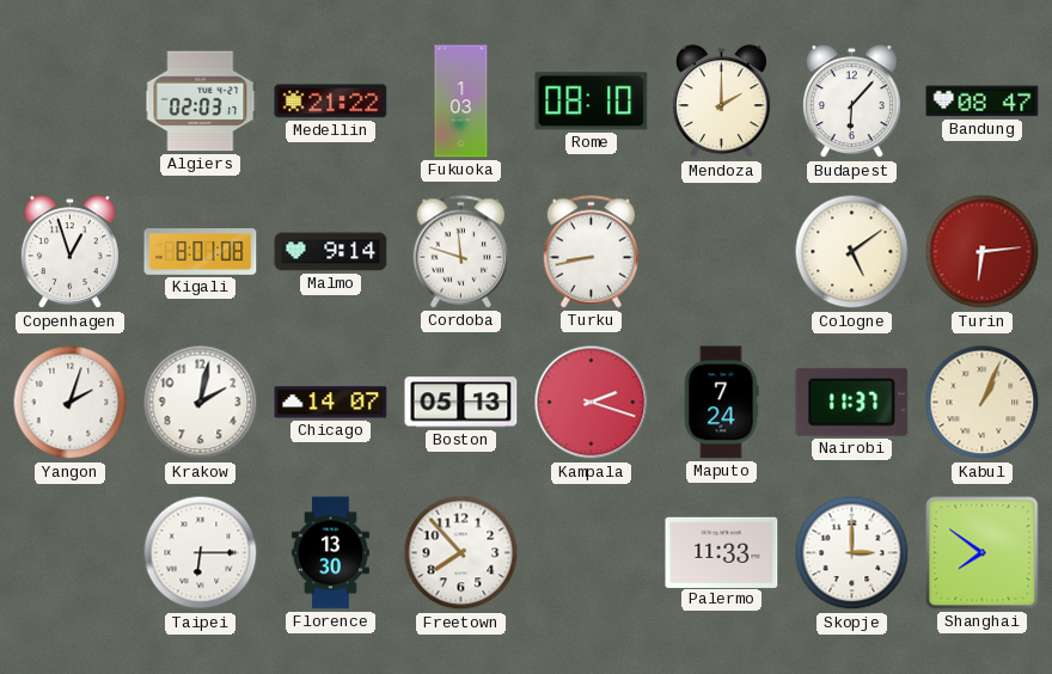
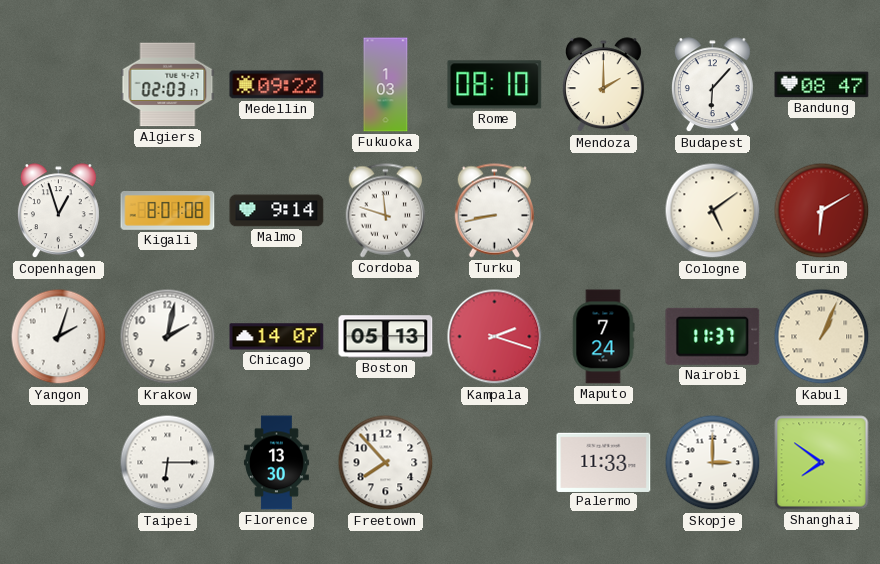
Medellin: 21:22 -> 09:22 (277, 85)
Turin: 6:14 -> 6:10 (822, 211)
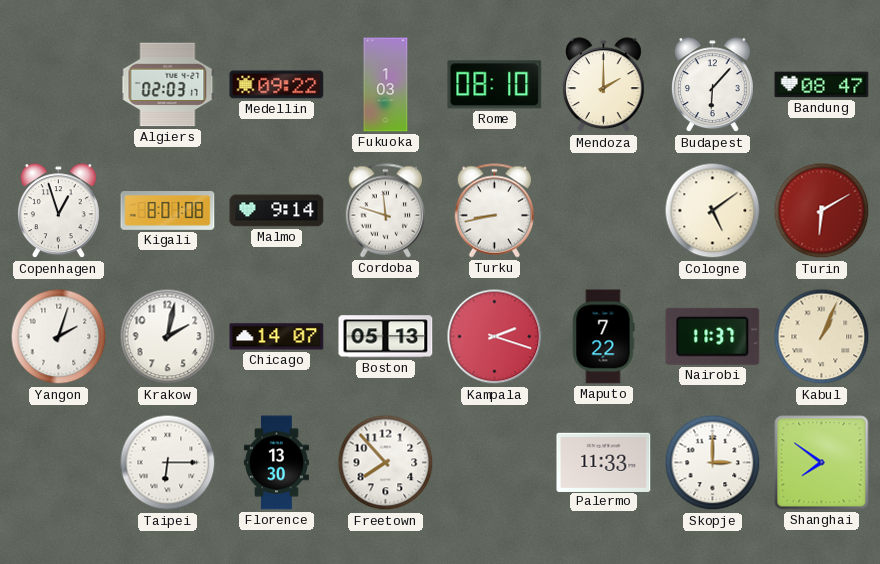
Maputo: 7:24 -> 7:22 (603, 337)
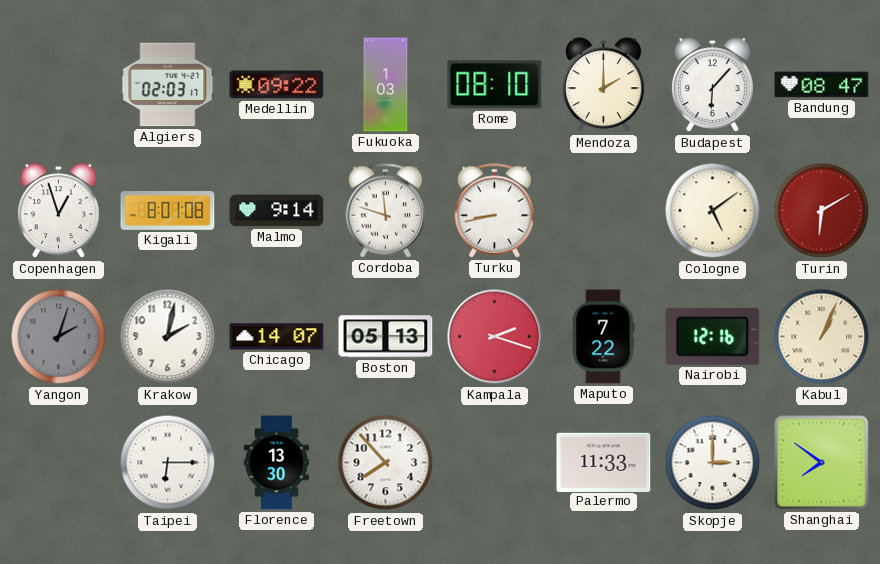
Yangon dial: white -> grey (59, 337)
Nairobi: 11:37 -> 12:16 (713, 336)
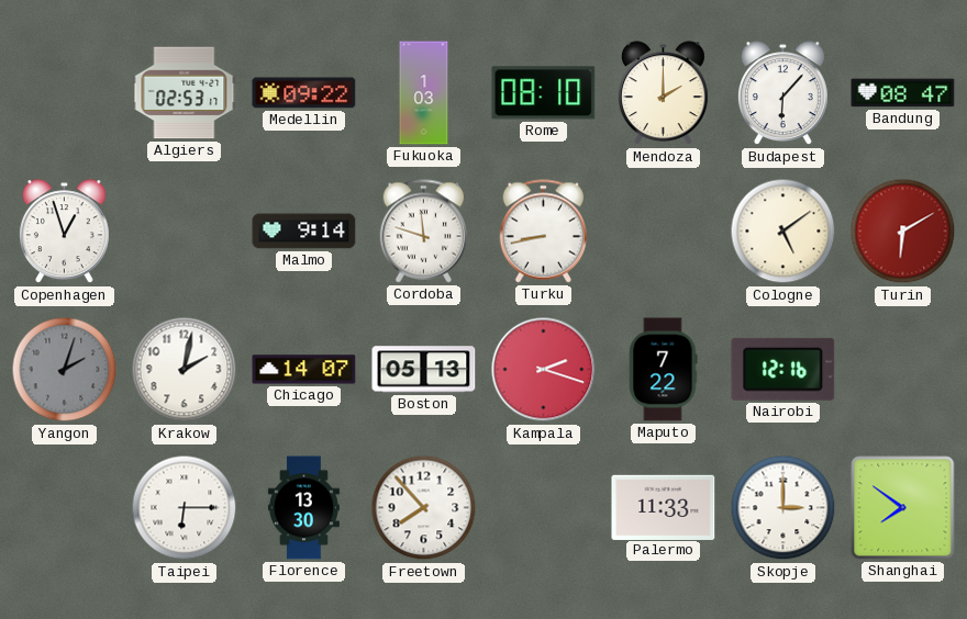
Algiers: 02:03 -> 02:53 (185, 93)
Kigali: 8:01 -> none (168, 211)
Kabul: 1:04 -> none (822, 337)
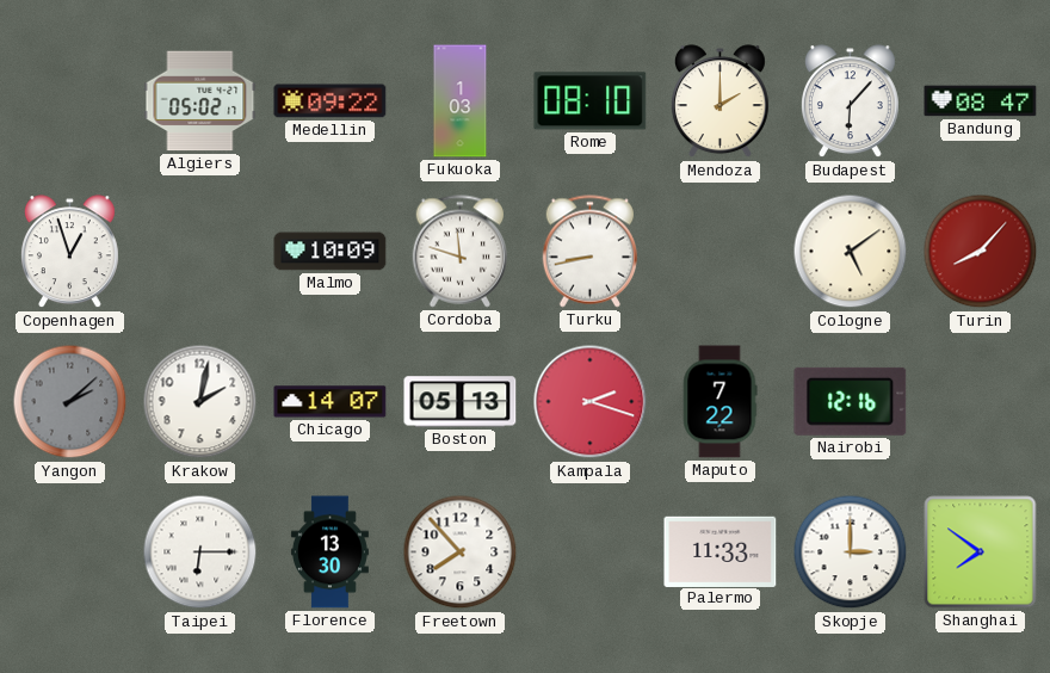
Algiers: 02:53 -> 05:02 (200, 101)
Malmo: 9:14 -> 10:09 (331, 252)
Turin: 6:10 -> 8:07 (981, 252)
Yangon: 2:03 -> 2:08 (70, 402)
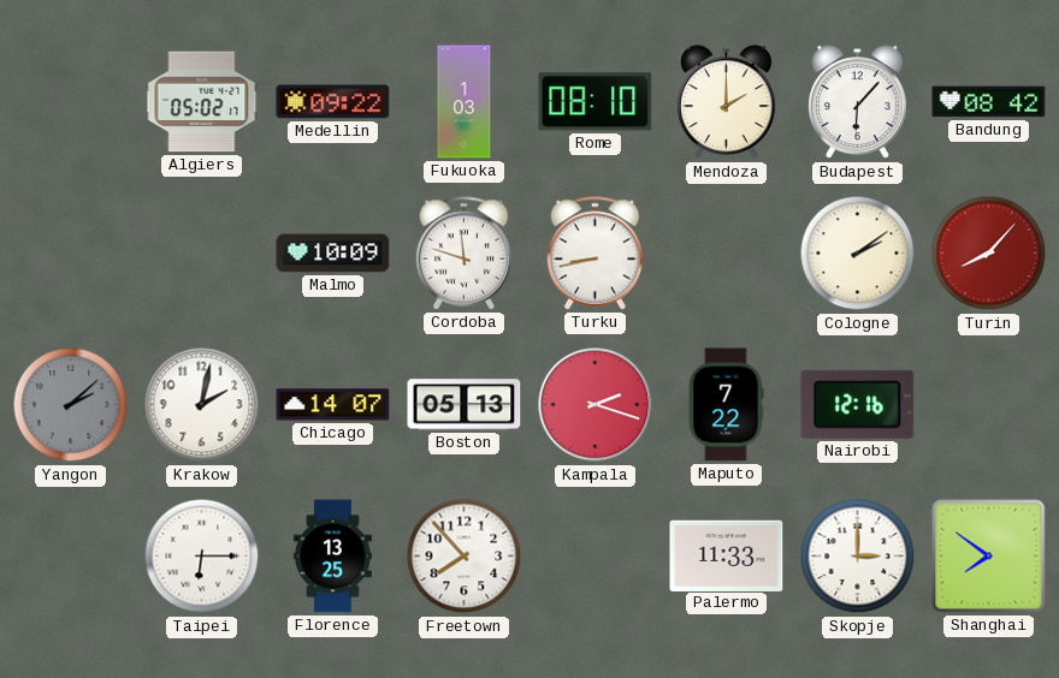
Bandung: 08:47 -> 08:42 (989, 102)
Copenhagen: 12:57 -> none (69, 252)
Cologne: 5:09 -> 2:09 (858, 254)
Florence: 13:30 -> 13:25 (332, 557)
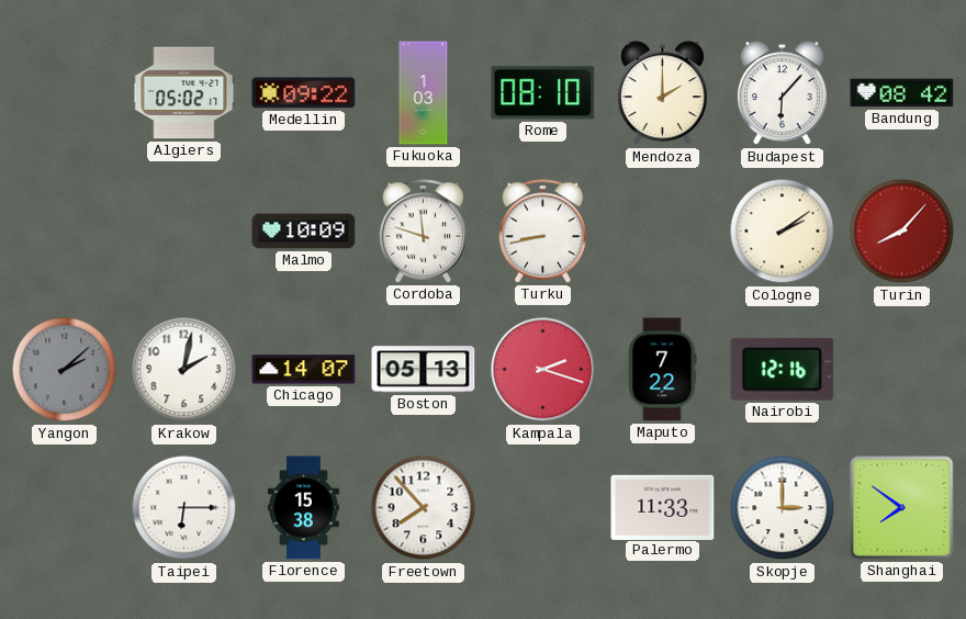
Florence: 13:25 -> 15:38 (303, 508)
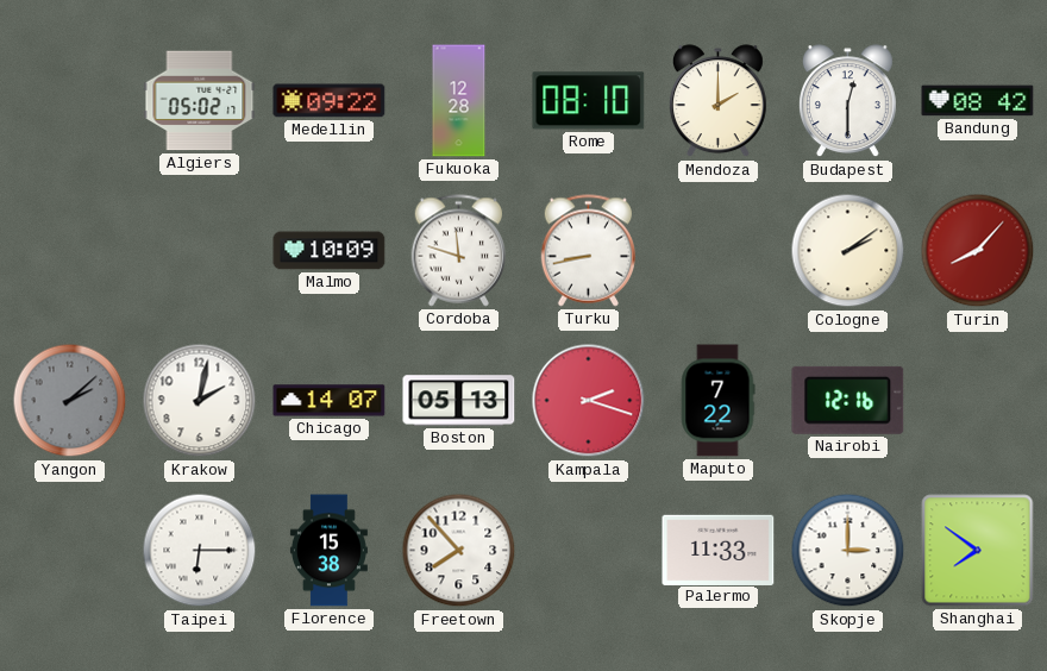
Fukuoka: 1:03 -> 12:28 (459, 101)
Budapest: 6:07 -> 12:30 (847, 101)
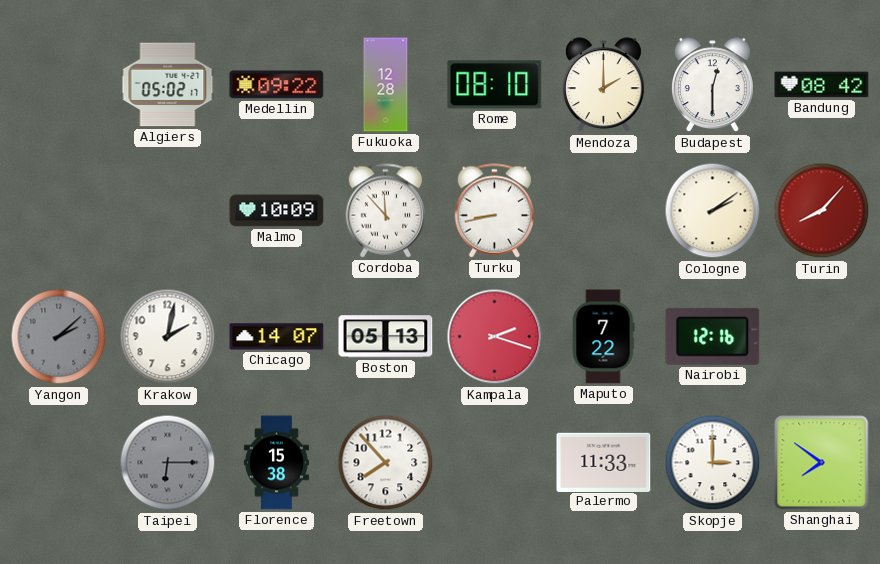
Cordoba: 11:48 -> 11:53 (386, 211)
Taipei dial: white -> grey (168, 463)
